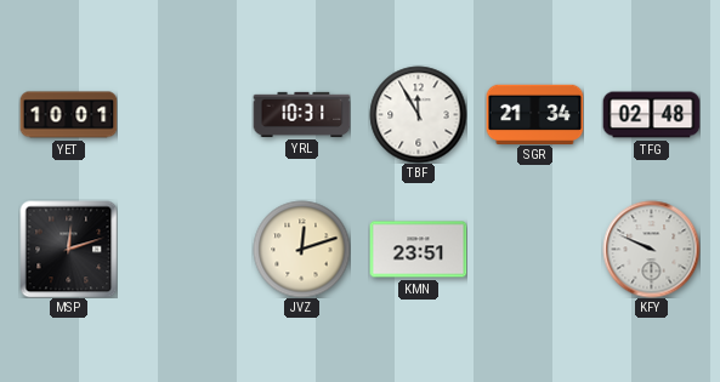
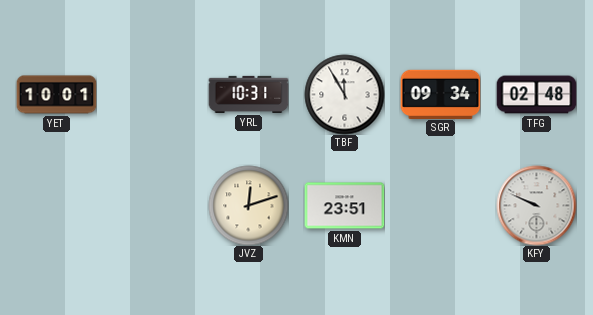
SGR: 21:34 -> 09:34 (440, 94)
MSP: 12:12 -> none (68, 249)
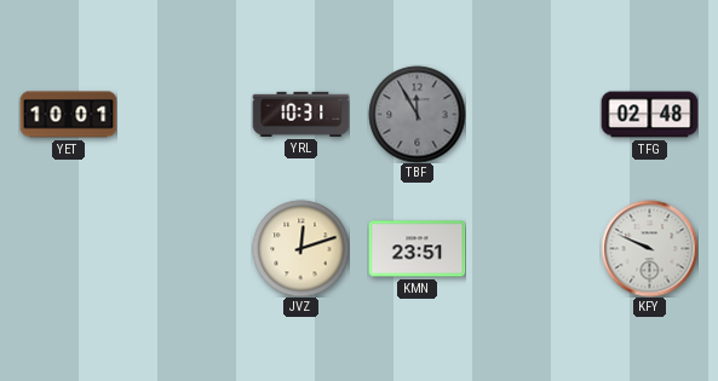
TBF dial: white -> grey (417, 114)
SGR: 09:34 -> none (440, 94)
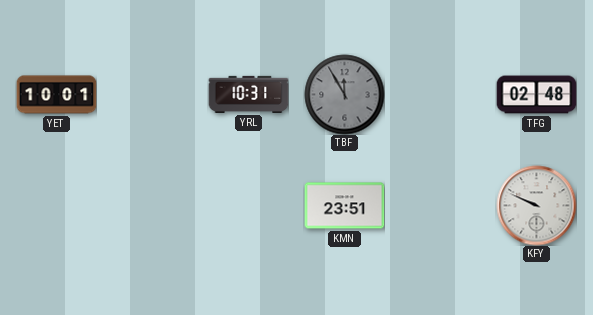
JVZ: 12:12 -> none (300, 248)
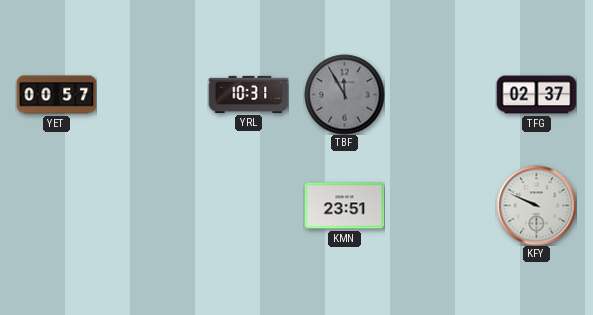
YET: 10:01 -> 00:57 (56, 95)
TFG: 02:48 -> 02:37 (536, 95)
